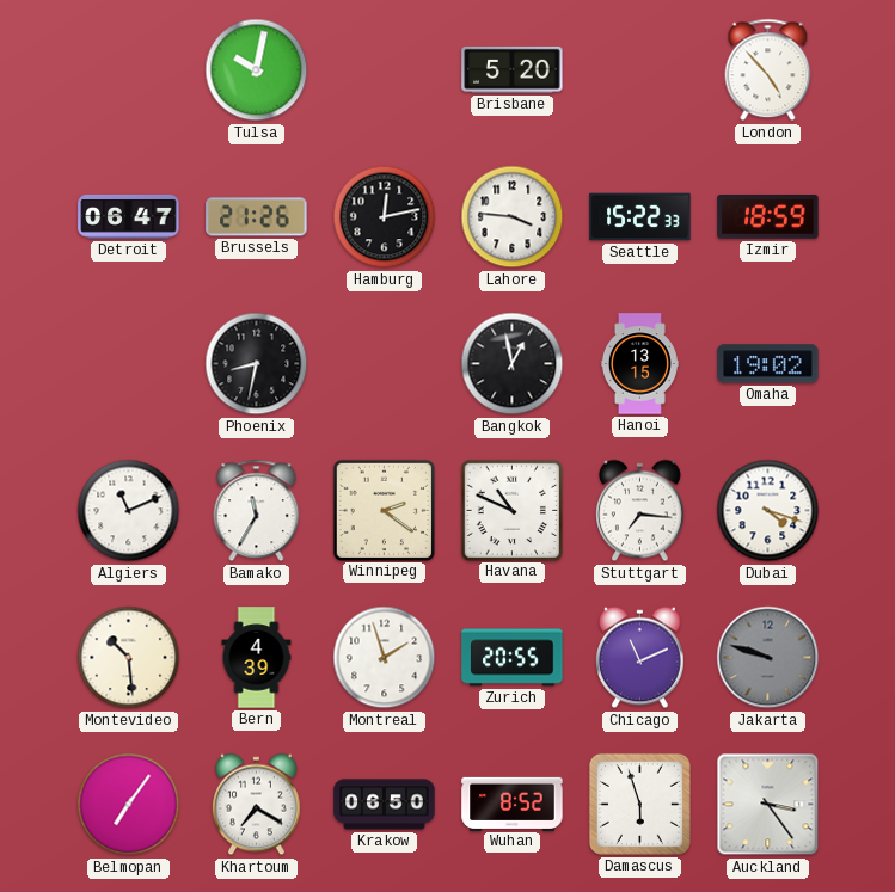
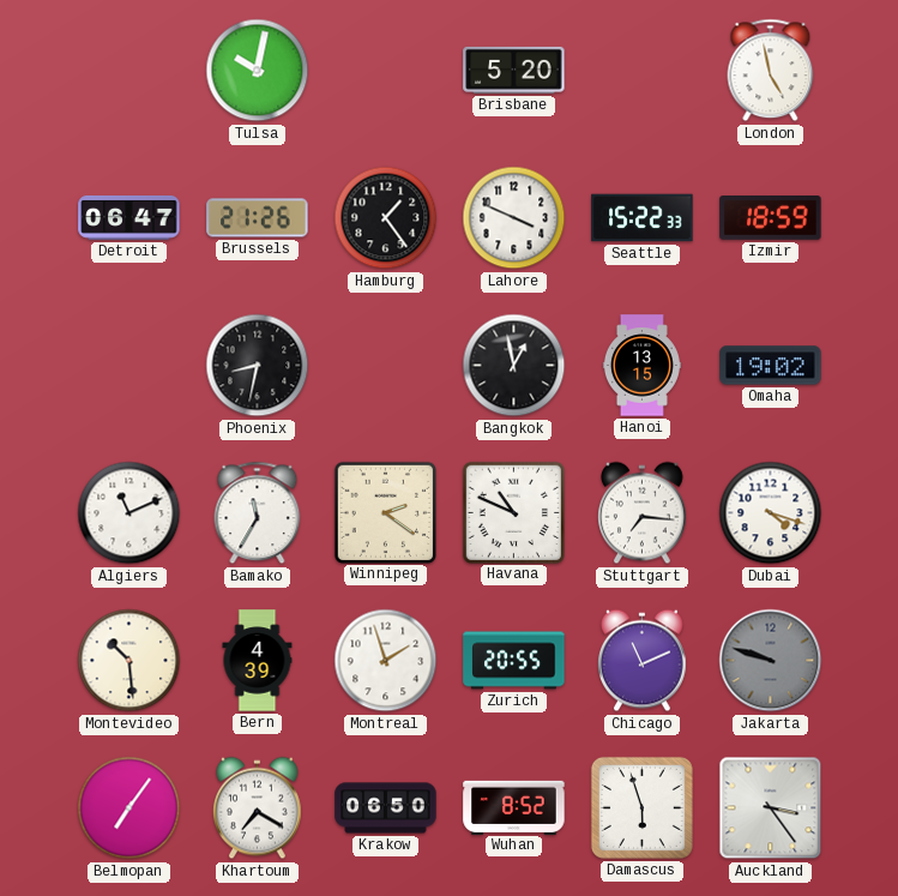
London: 4:53 -> 4:58 (771, 71)
Hamburg: 12:13 -> 1:24 (386, 218)
Lahore: 3:46 -> 3:49 (514, 218)
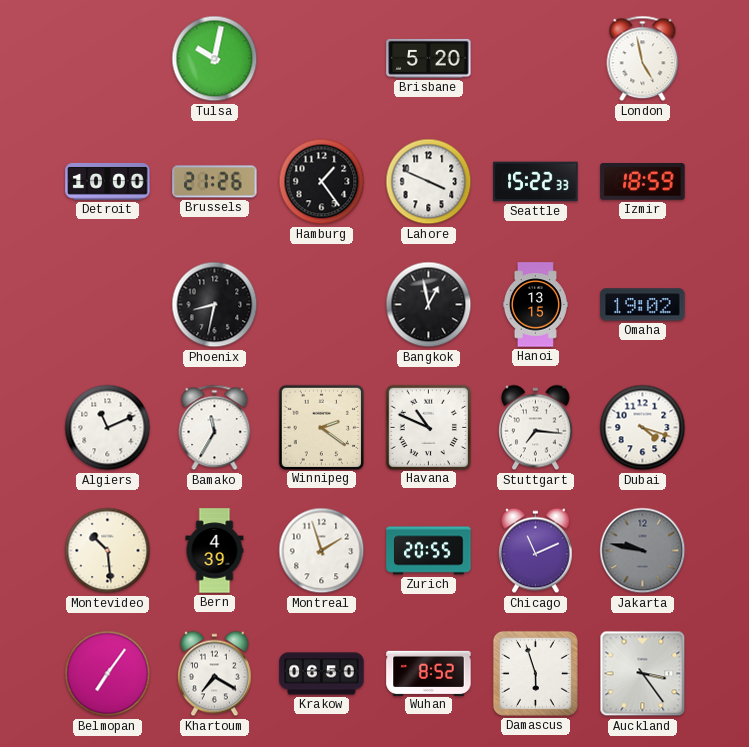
Detroit: 06:47 -> 10:00 (108, 182)
Jakarta: 9:48 -> 9:47 (643, 551)
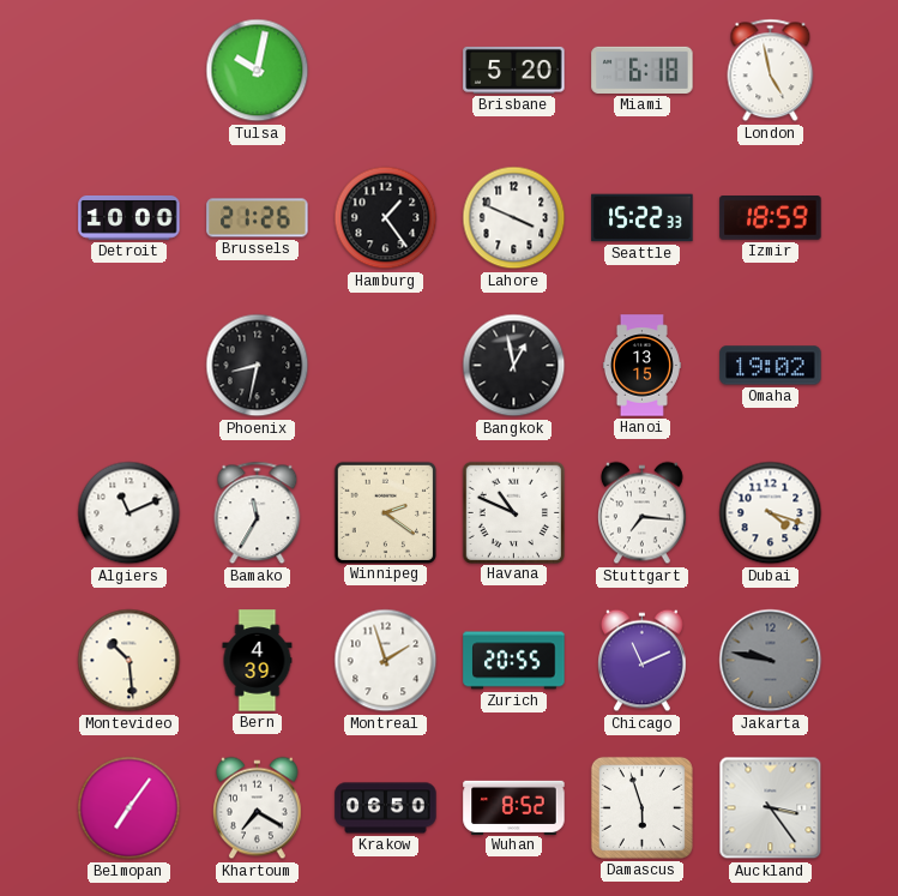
Miami: none -> 6:18 (643, 70)
